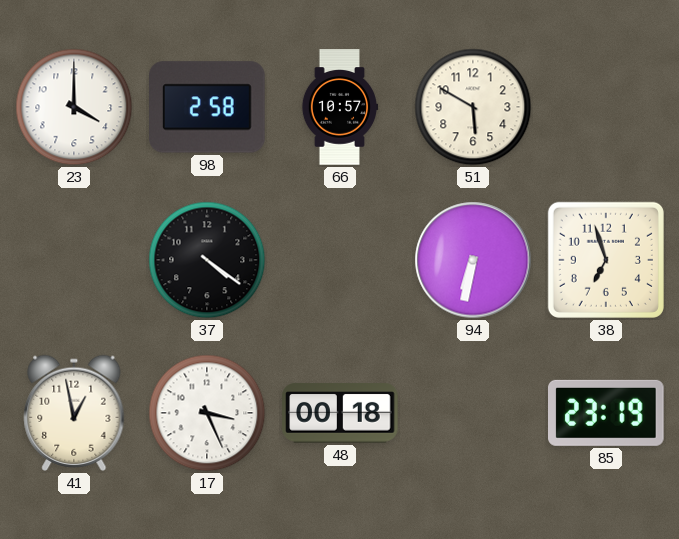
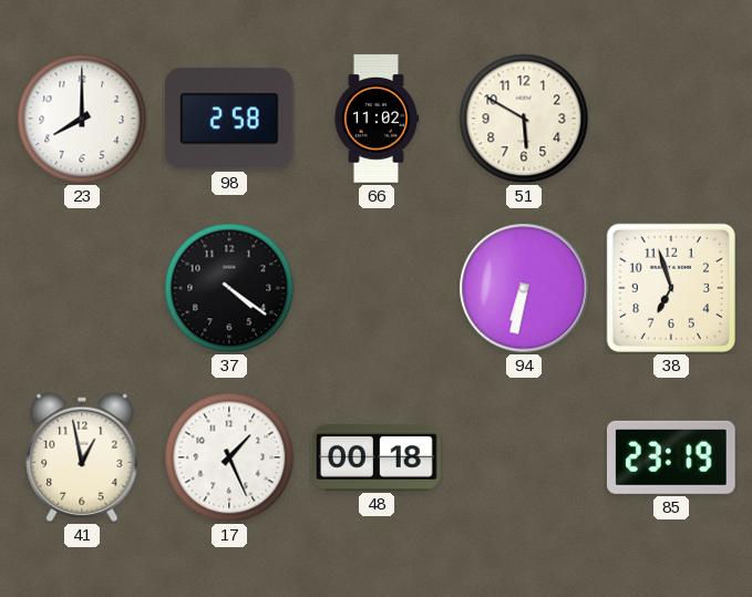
23: 4:00 -> 8:00 (82, 119)
66: 10:57 -> 11:02 (377, 119)
17: 3:26 -> 1:26 (229, 457)
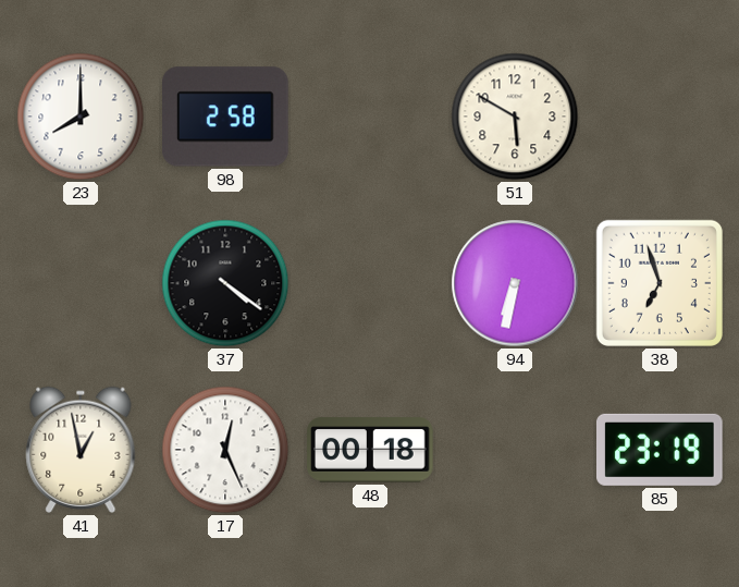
66: 11:02 -> none (377, 119)
17: 1:26 -> 12:26 (225, 450)
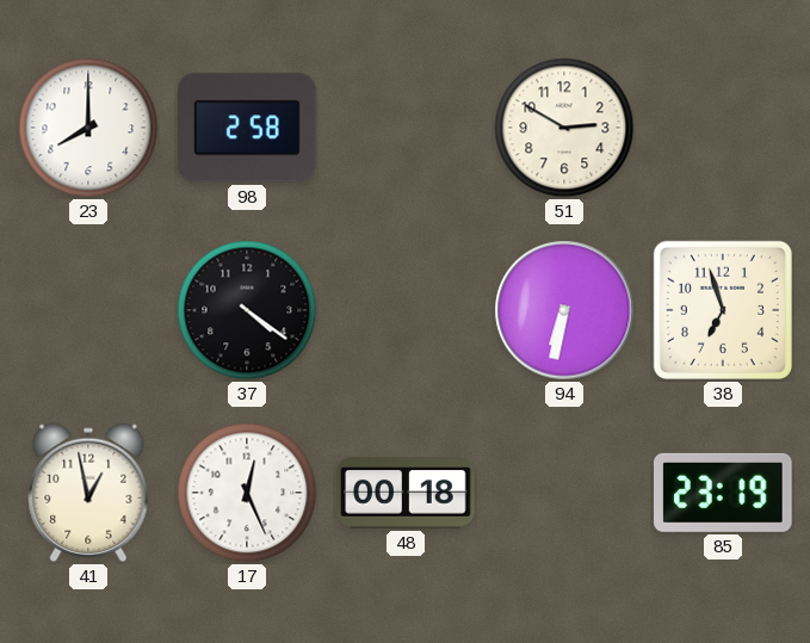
51: 5:50 -> 2:50 (564, 128)
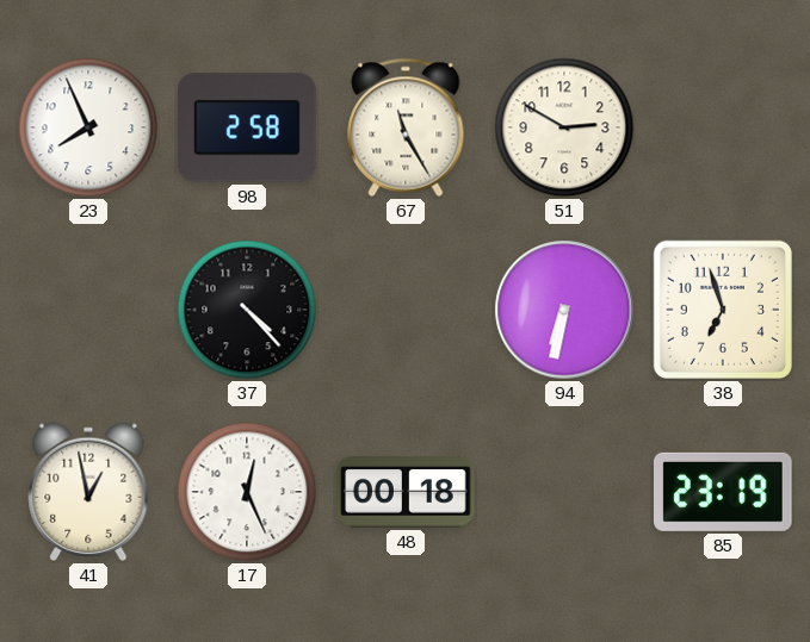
23: 8:00 -> 7:56 (88, 127)
67: none -> 11:25 (406, 127)
37: 4:21 -> 4:23 (247, 310)
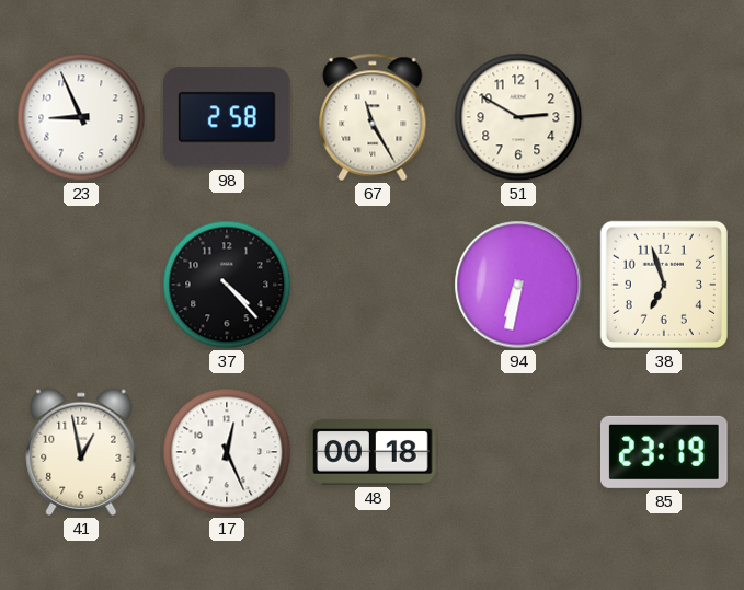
23: 7:56 -> 8:56 (81, 117)
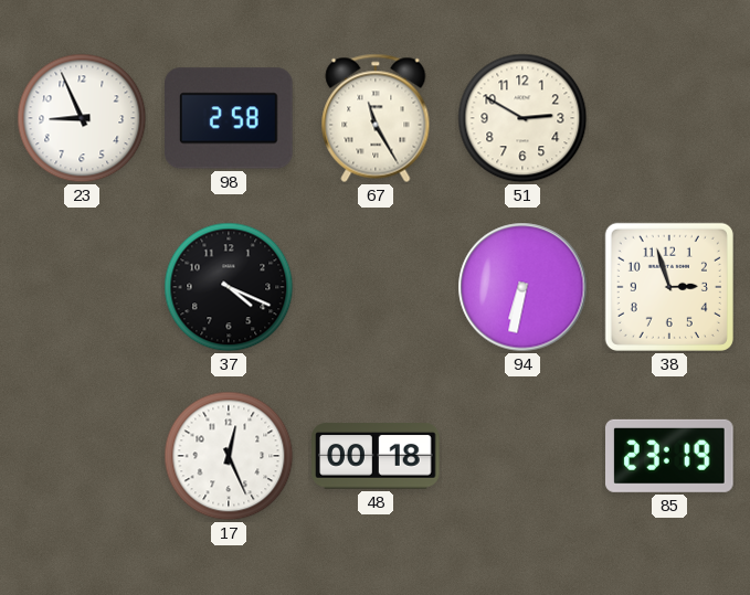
37: 4:23 -> 4:19 (229, 287)
38: 6:57 -> 2:57 (669, 287)
41: 12:58 -> none (81, 452)
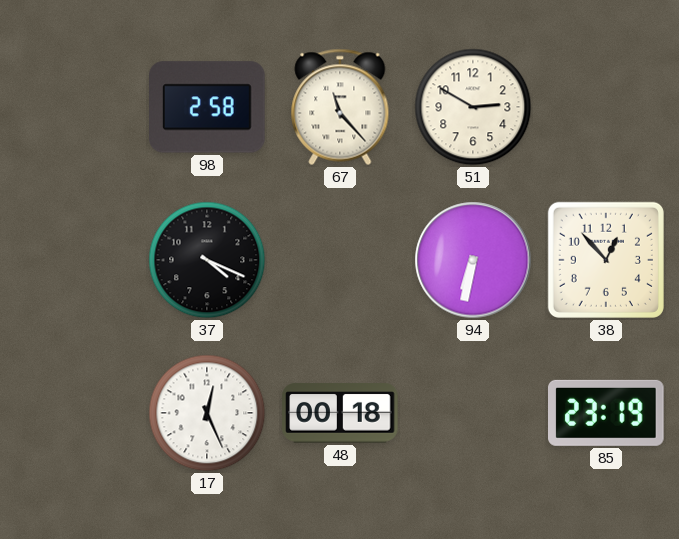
23: 8:56 -> none (82, 118)
67: 11:25 -> 11:23 (340, 107)
38: 2:57 -> 12:53 (606, 260)
